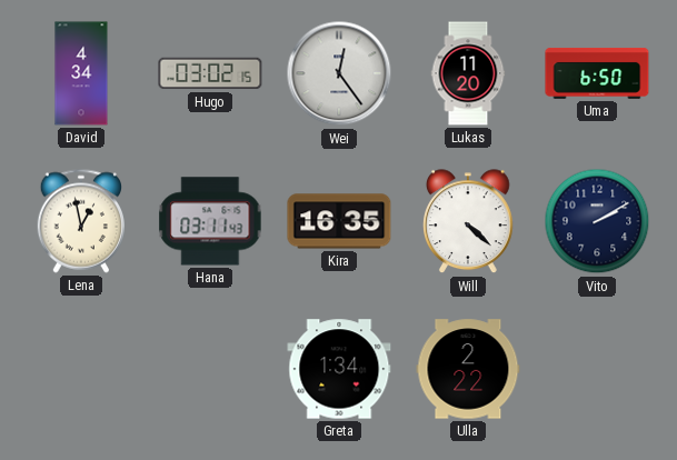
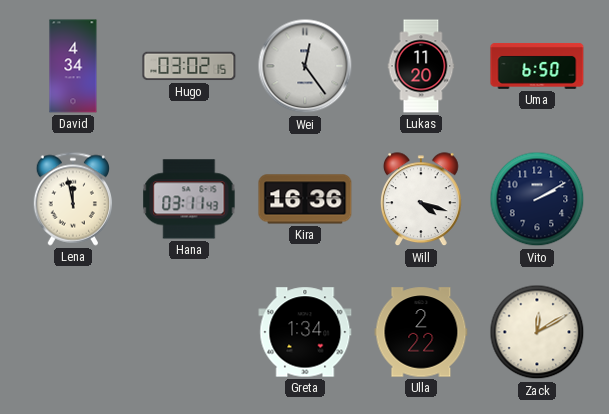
Lena: 12:58 -> 11:58 (72, 199)
Kira: 16:35 -> 16:36 (305, 199)
Will: 4:22 -> 4:18 (422, 200)
Zack: none -> 12:10 (537, 332)
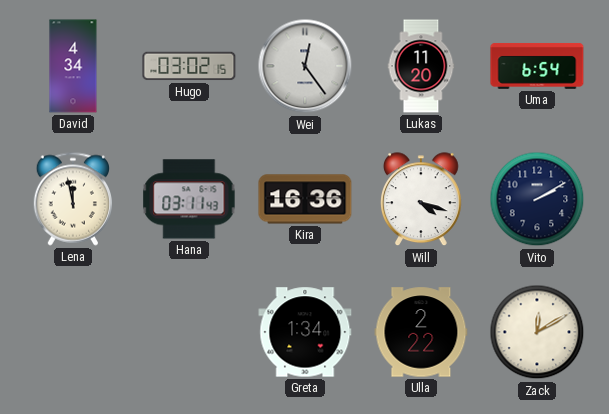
Uma: 6:50 -> 6:54 (537, 66)
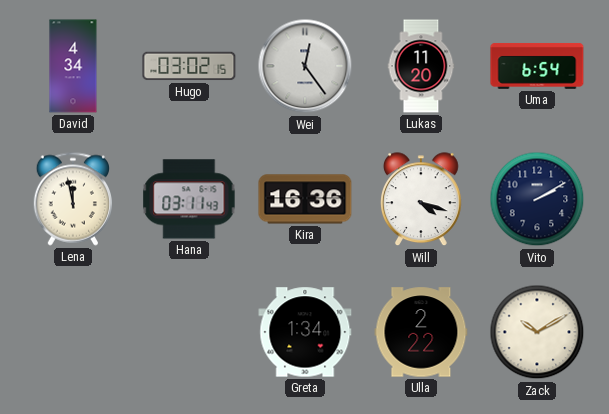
Zack: 12:10 -> 10:10 (537, 332)
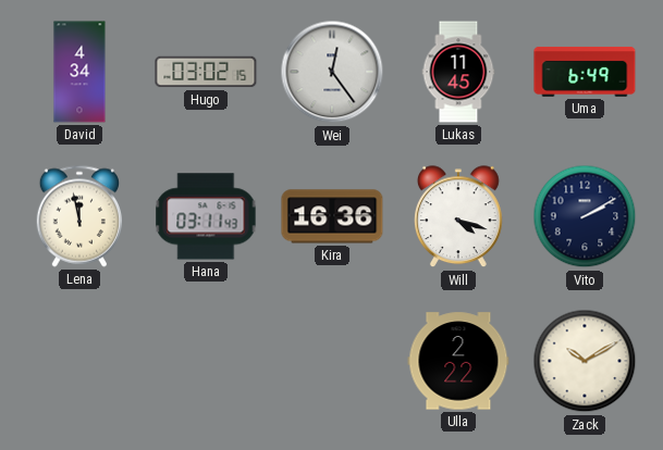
Lukas: 11:20 -> 11:45 (458, 72)
Uma: 6:54 -> 6:49 (585, 72)
Greta: 1:34 -> none (305, 332)
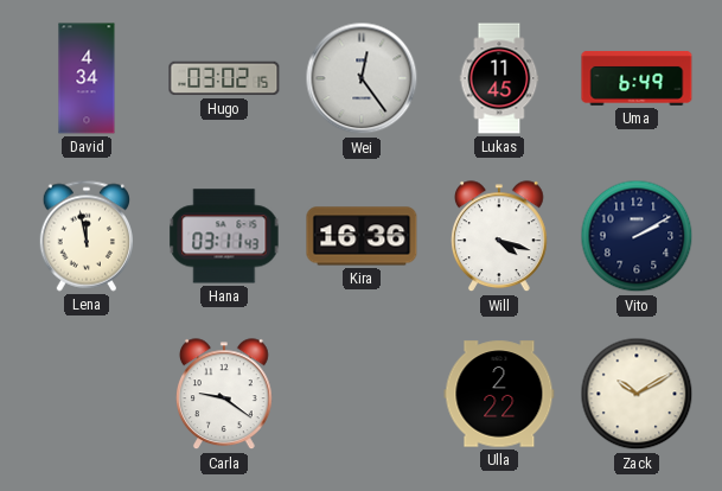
Carla: none -> 9:21 (225, 395)
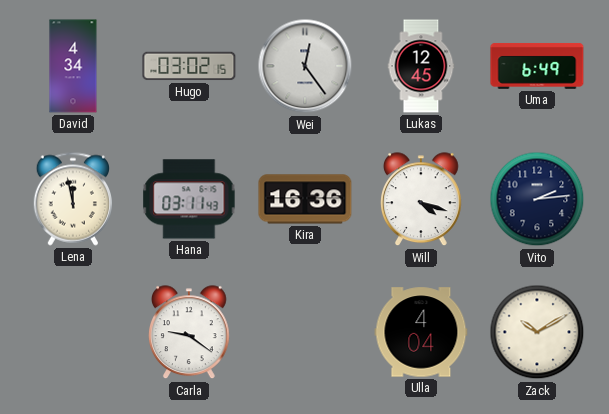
Lukas: 11:45 -> 12:45 (421, 66)
Vito: 2:10 -> 2:14 (537, 199)
Ulla: 2:22 -> 4:04 (421, 332)
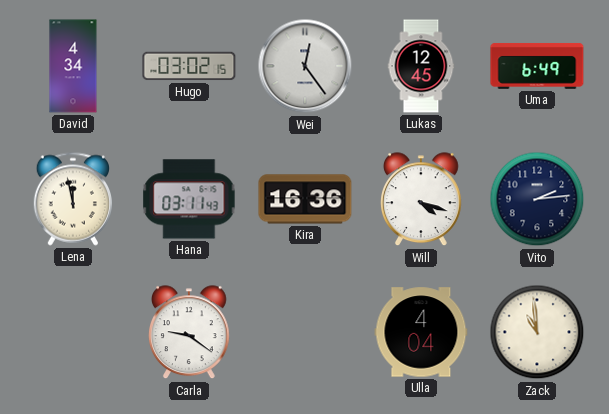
Zack: 10:10 -> 10:59 (537, 332)
